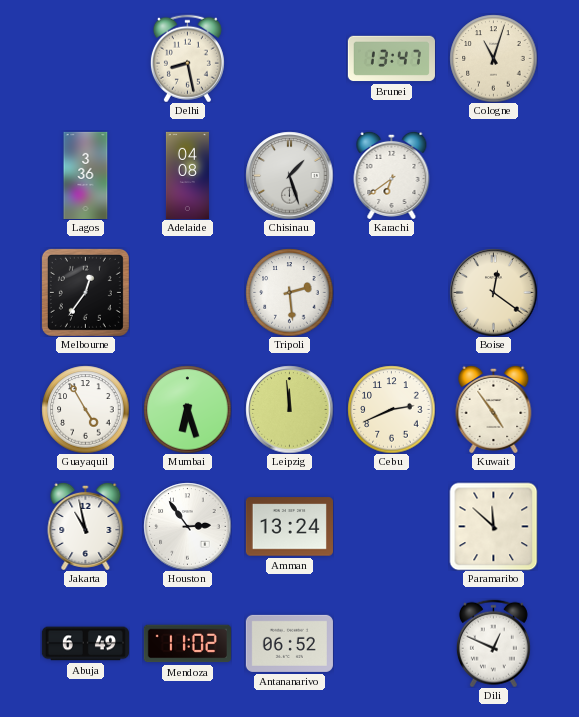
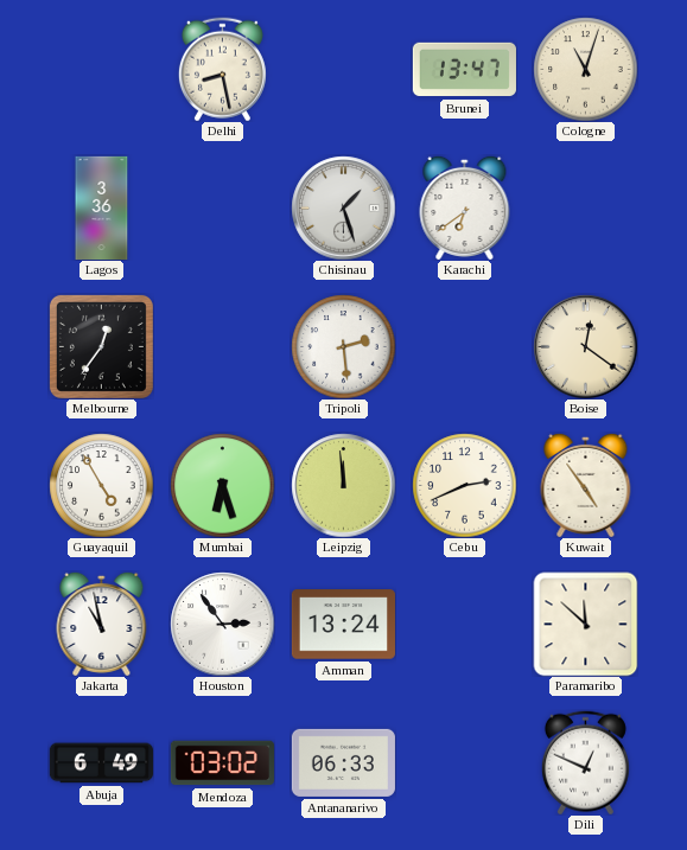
Adelaide: 04:08 -> none (187, 175)
Mendoza: 11:02 -> 03:02 (222, 763)
Antananarivo: 06:52 -> 06:33 (343, 762)
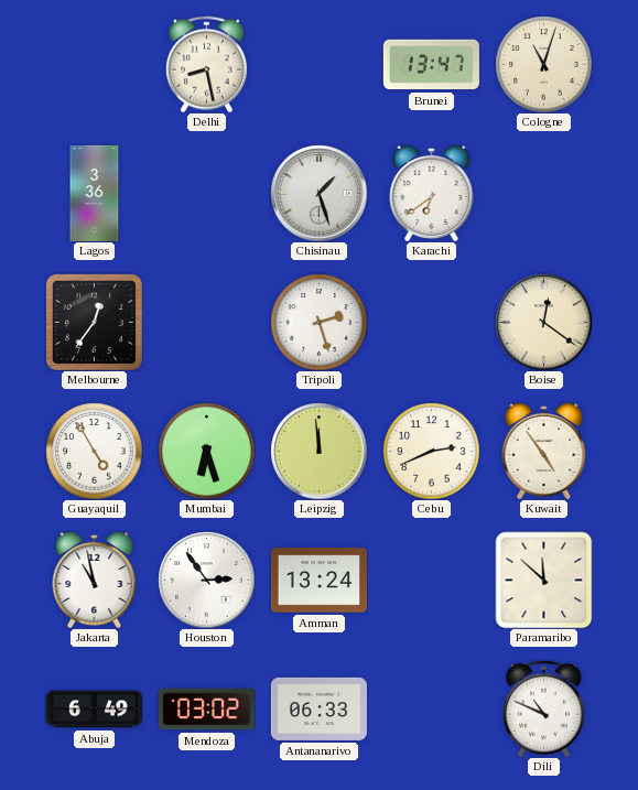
Tripoli: 2:29 -> 2:27 (318, 322)
Dili: 12:49 -> 10:49 (543, 708)
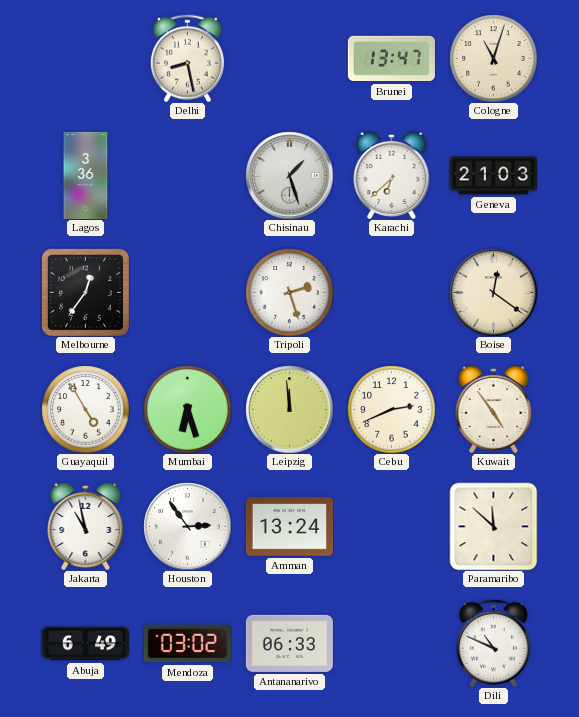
Karachi: 6:39 -> 6:38 (392, 175)
Geneva: none -> 21:03 (493, 176)
